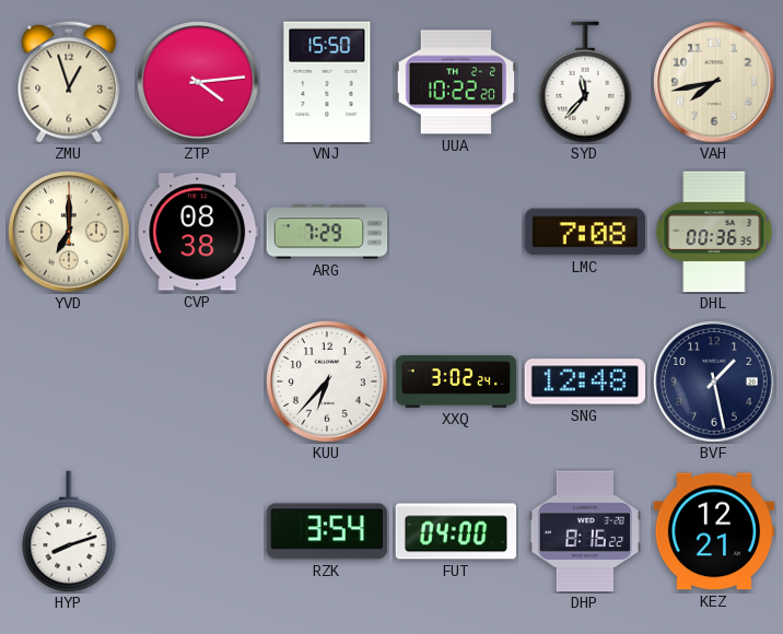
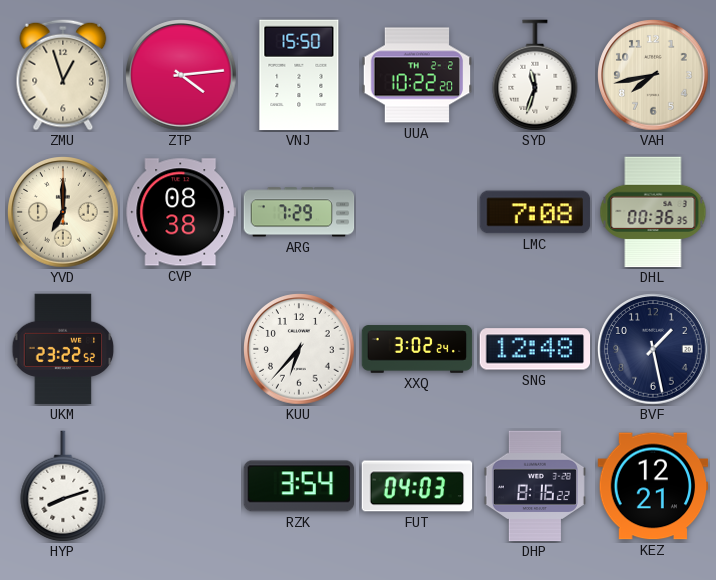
SYD: 11:37 -> 11:33 (535, 75)
UKM: none -> 23:22 (63, 349)
FUT: 04:00 -> 04:03 (417, 486)
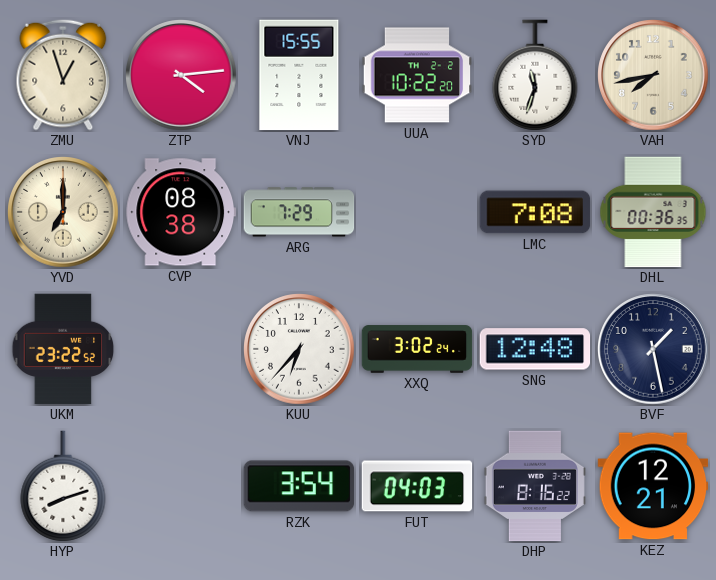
VNJ: 15:50 -> 15:55 (299, 75)
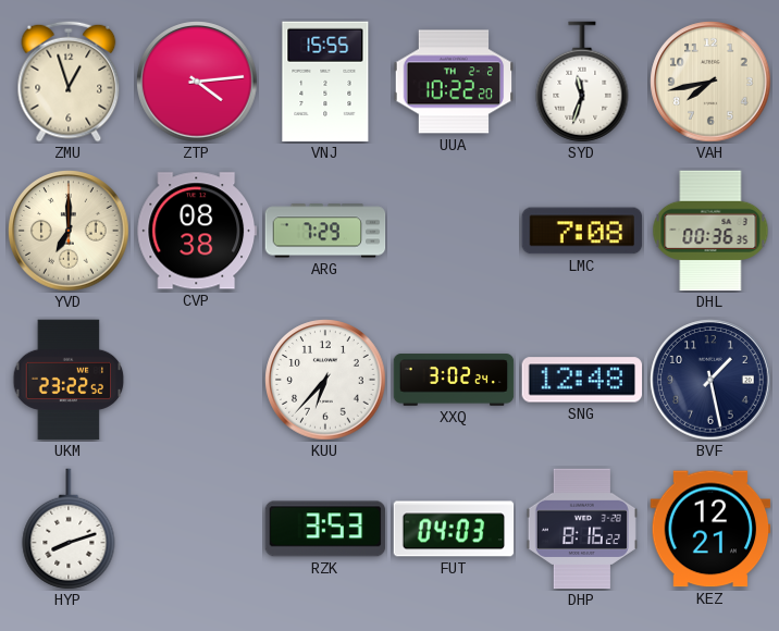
RZK: 3:54 -> 3:53 (325, 529)
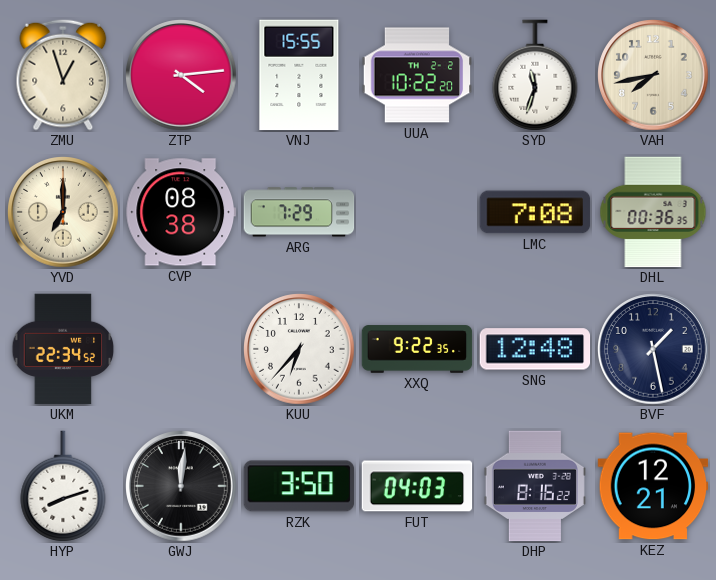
UKM: 23:22 -> 22:34 (63, 349)
XXQ: 3:02 -> 9:22 (417, 349)
GWJ: none -> 12:01 (181, 486)
RZK: 3:53 -> 3:50 (299, 486)
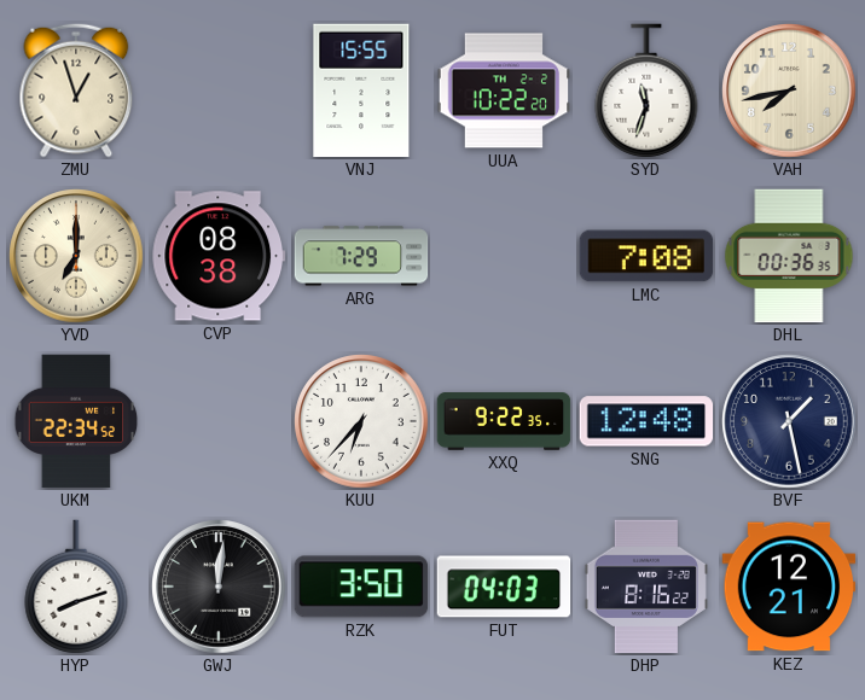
ZTP: 4:14 -> none (181, 75)
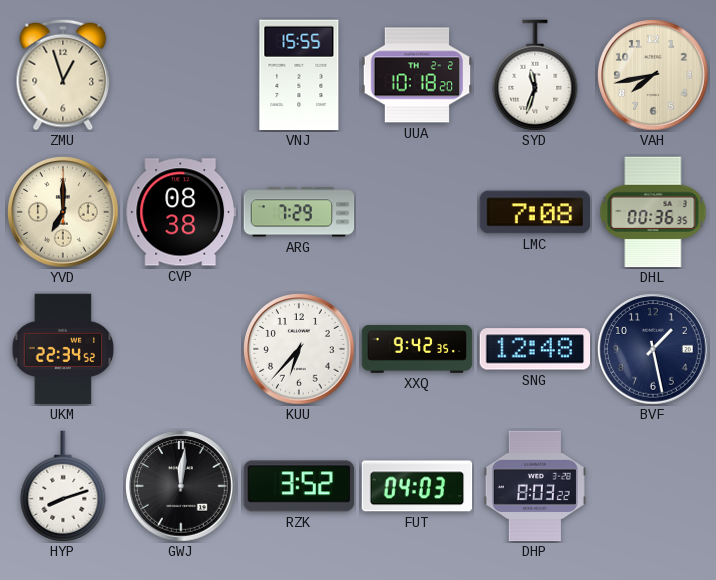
UUA: 10:22 -> 10:18 (417, 75)
XXQ: 9:22 -> 9:42 (417, 349)
RZK: 3:50 -> 3:52 (299, 486)
DHP: 8:16 -> 8:03 (535, 486)
KEZ: 12:21 -> none (789, 587)
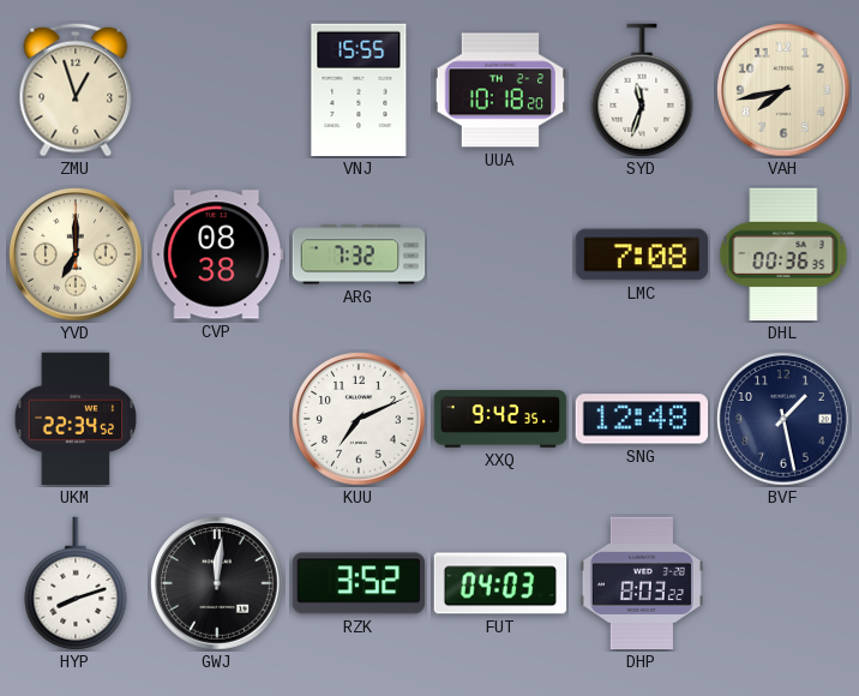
ARG: 7:29 -> 7:32 (359, 254)
KUU: 6:37 -> 7:11 (359, 419)
